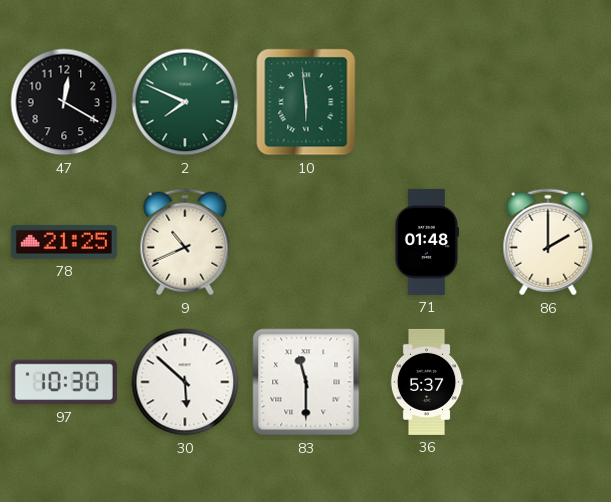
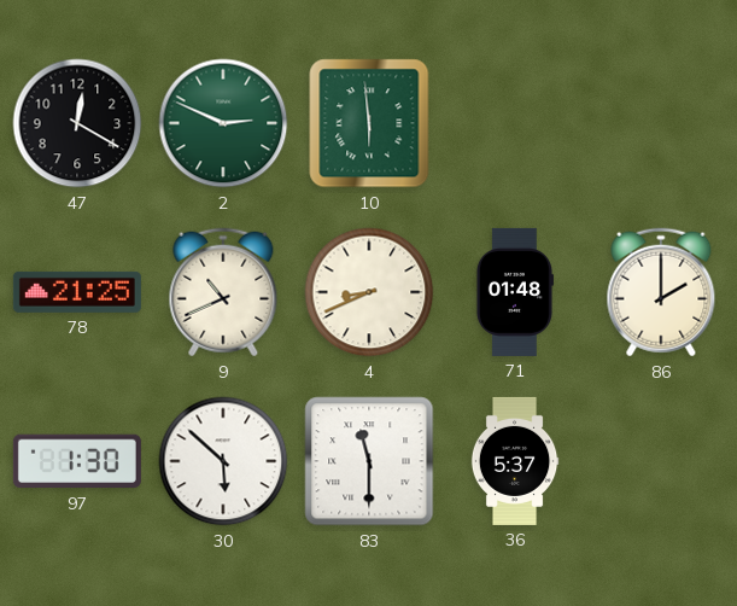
2: 7:49 -> 2:49 (223, 123)
4: none -> 8:41 (369, 292)
97: 10:30 -> 1:30 (77, 461)
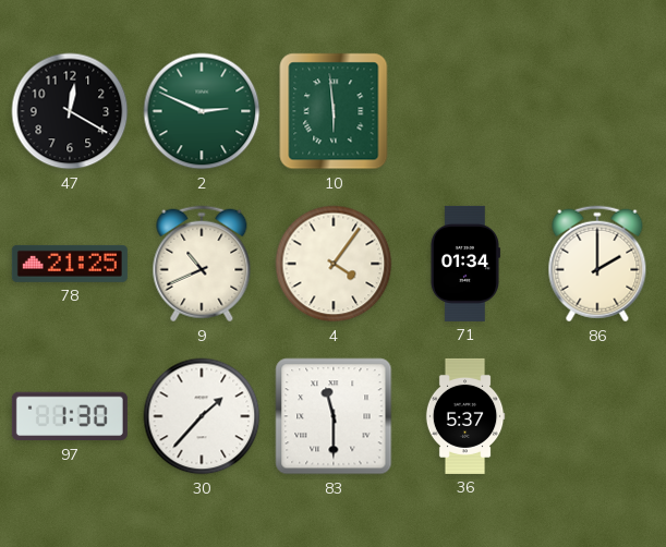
4: 8:41 -> 4:06 (334, 264)
71: 01:48 -> 01:34 (464, 264)
30: 5:52 -> 1:37 (202, 416)
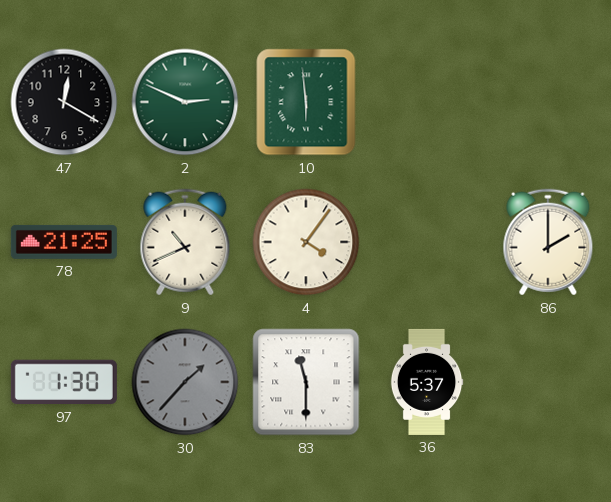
71: 01:34 -> none (464, 264)
30 dial: white -> grey (185, 382)
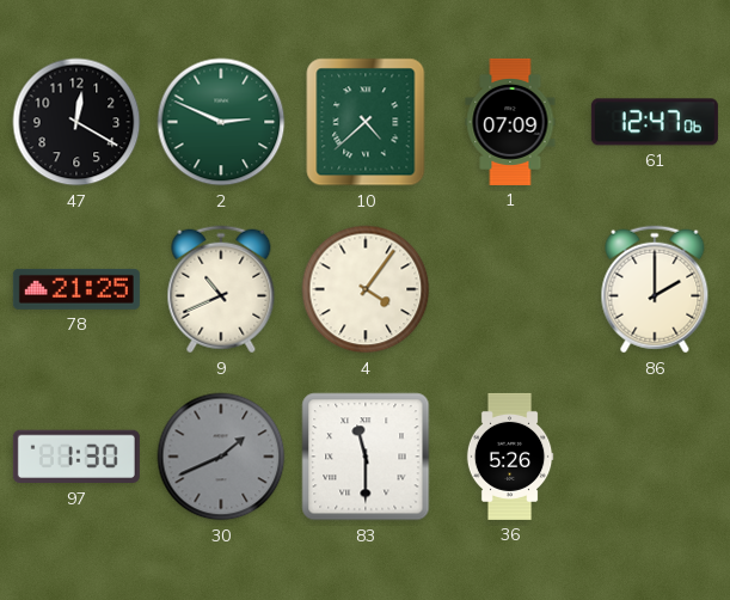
10: 5:59 -> 4:38 (366, 122)
1: none -> 07:09 (510, 122)
61: none -> 12:47 (655, 122)
30: 1:37 -> 1:41 (221, 457)
36: 5:37 -> 5:26 (510, 457)
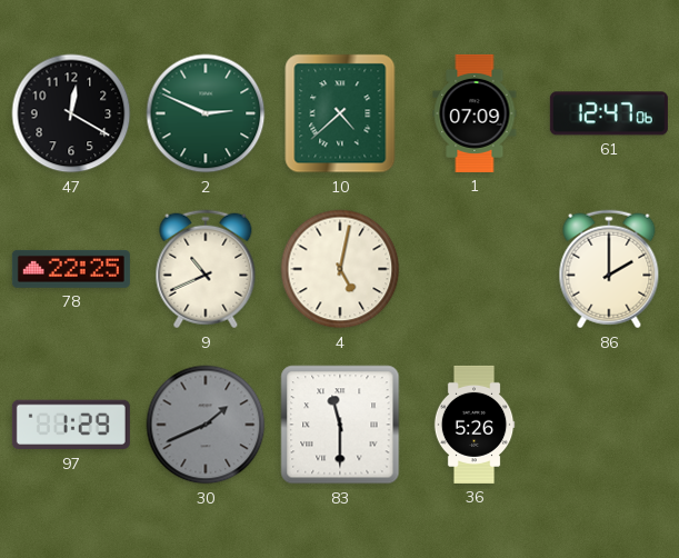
78: 21:25 -> 22:25 (71, 269)
4: 4:06 -> 5:02 (340, 269)
97: 1:30 -> 1:29 (71, 425)
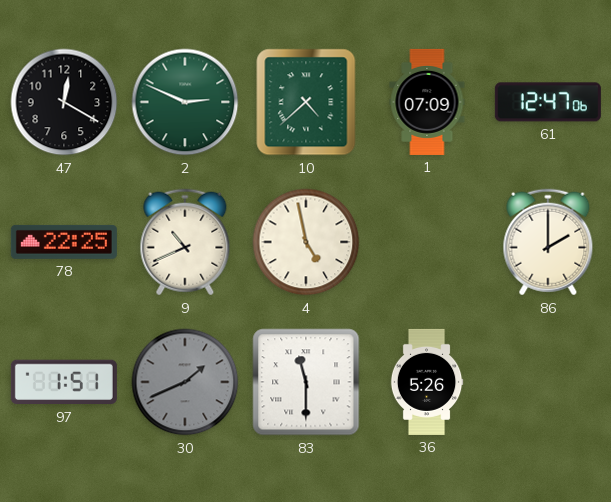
4: 5:02 -> 4:58 (306, 242)
97: 1:29 -> 1:51 (64, 382)
